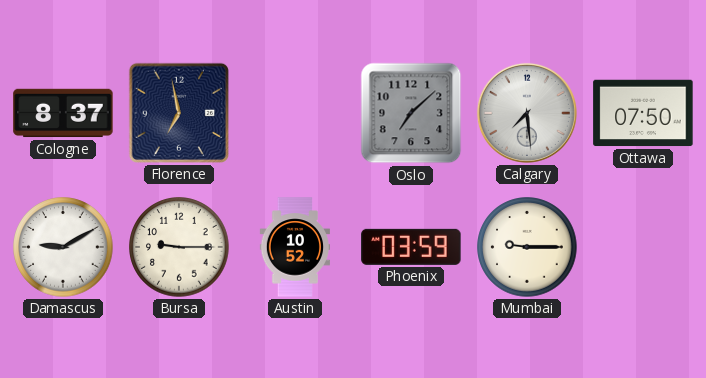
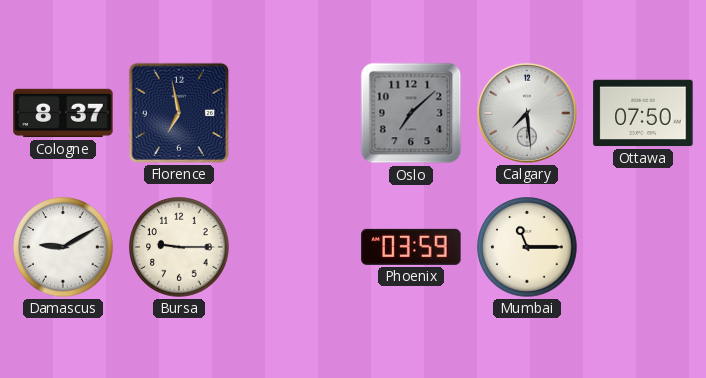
Austin: 10:52 -> none (294, 247)
Mumbai: 9:15 -> 11:15 (527, 247)
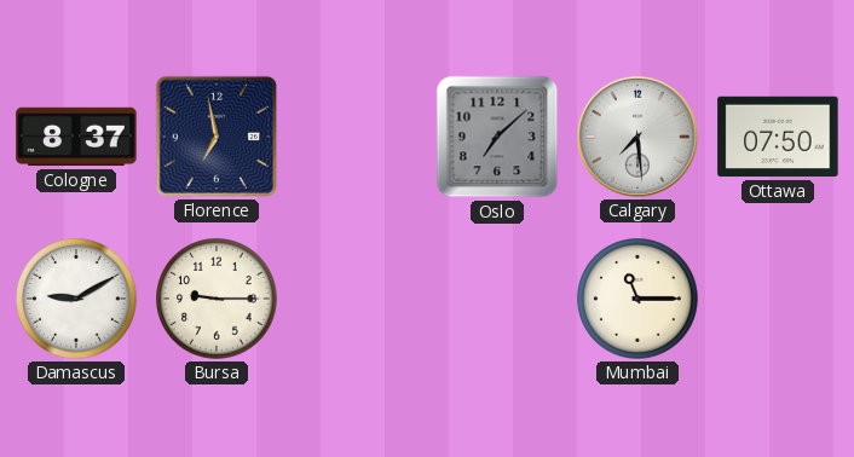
Phoenix: 03:59 -> none (411, 247)
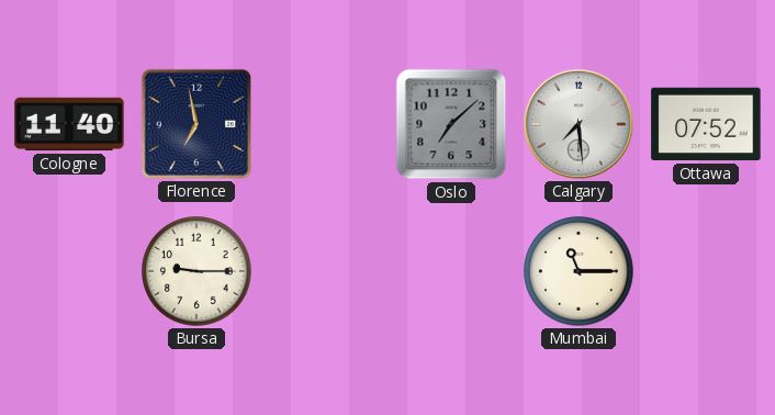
Cologne: 8:37 -> 11:40 (69, 124)
Ottawa: 07:50 -> 07:52 (706, 124)
Damascus: 9:10 -> none (76, 299)
